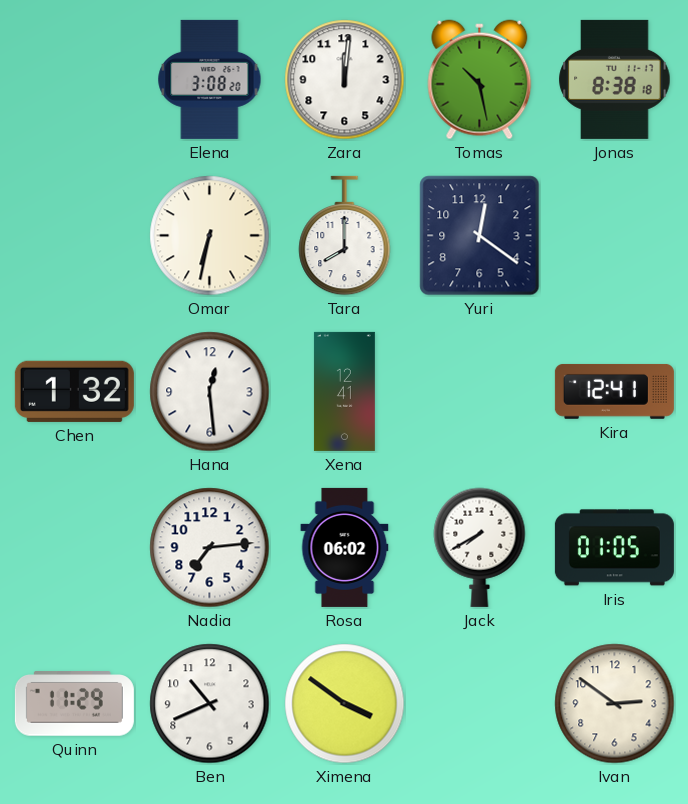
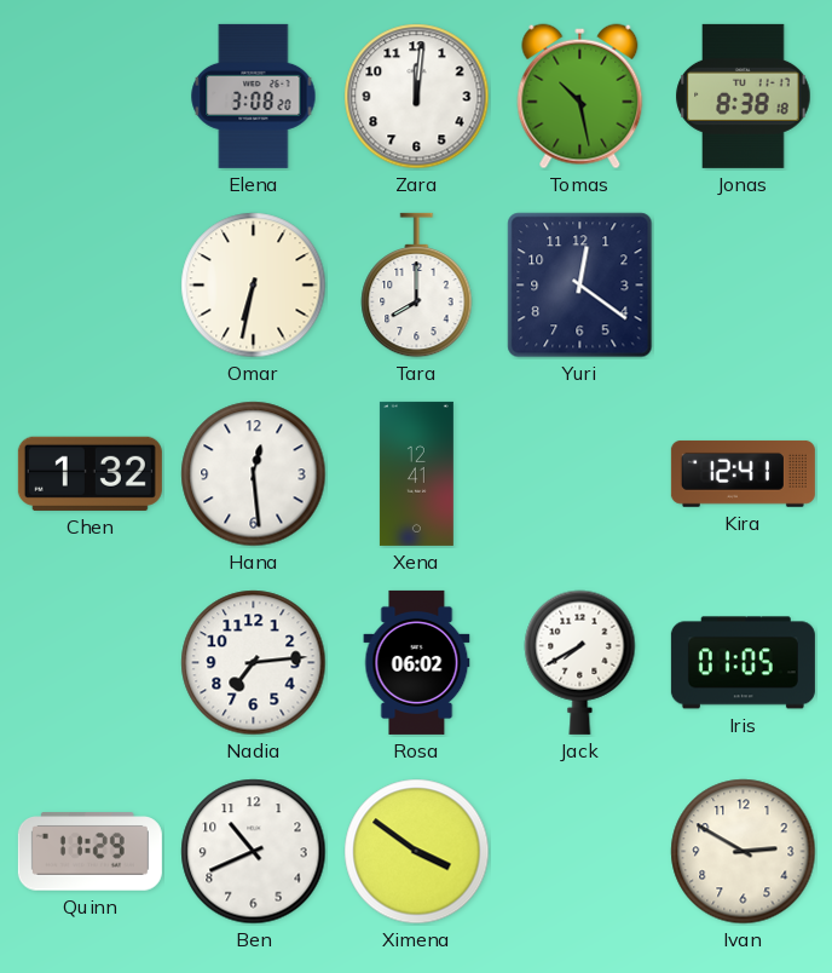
Ivan: 2:51 -> 2:50 (744, 852)
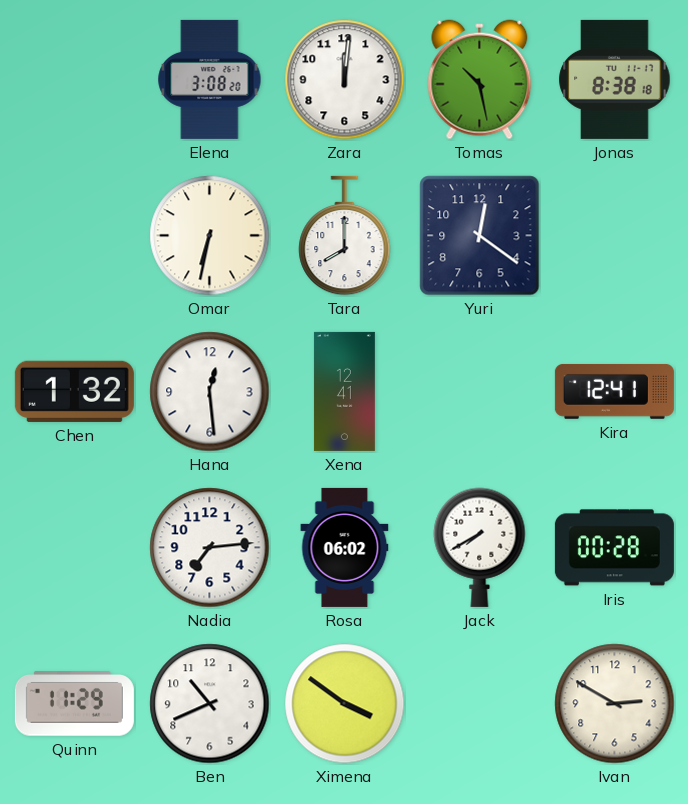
Iris: 01:05 -> 00:28 (614, 548)
